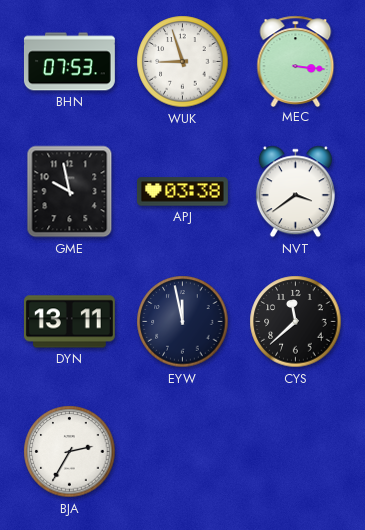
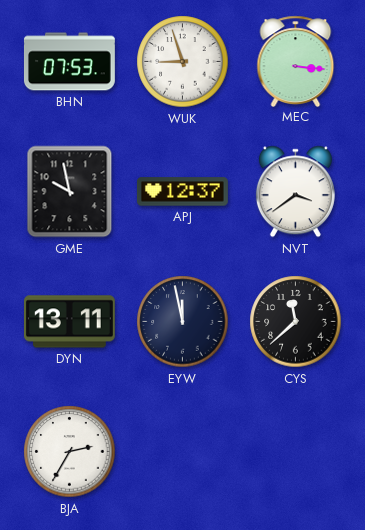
APJ: 03:38 -> 12:37 (182, 192)
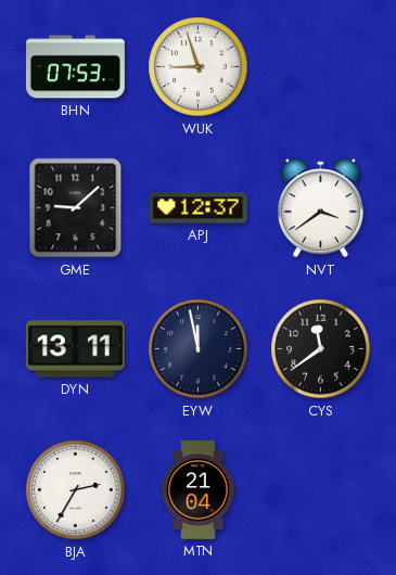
MEC: 3:16 -> none (296, 61)
GME: 9:58 -> 9:08 (76, 208)
CYS: 11:38 -> 11:39 (321, 349)
MTN: none -> 21:04 (199, 490)
